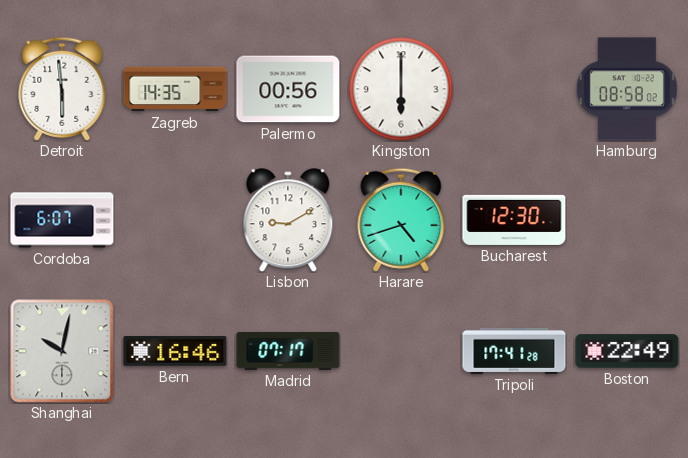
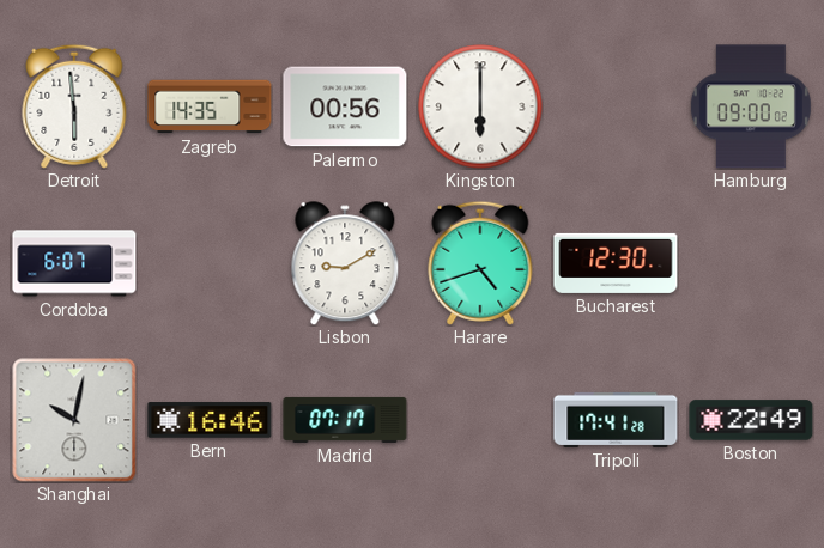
Hamburg: 08:58 -> 09:00 (751, 106)
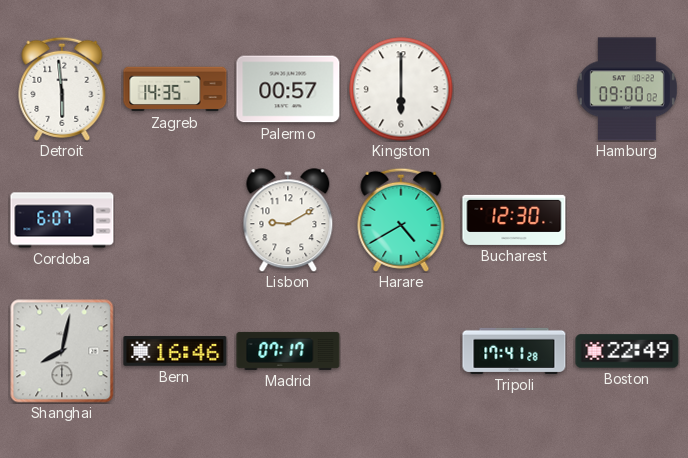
Palermo: 00:56 -> 00:57 (288, 89)
Harare: 4:42 -> 4:40 (401, 220)
Shanghai: 10:02 -> 8:02 (62, 351)
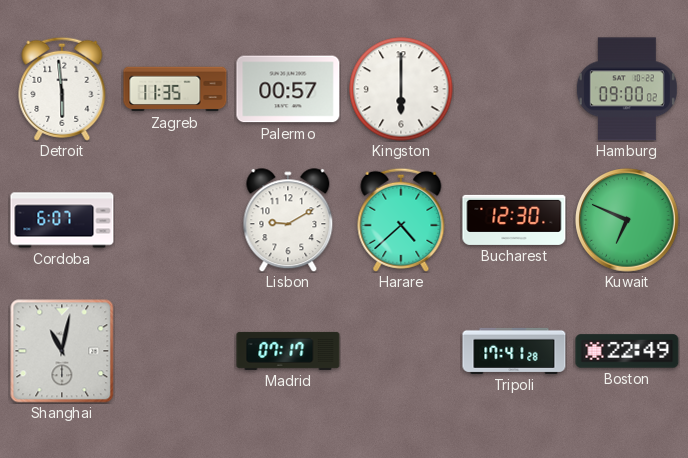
Zagreb: 14:35 -> 11:35 (175, 89)
Harare: 4:40 -> 4:38 (401, 220)
Kuwait: none -> 6:49 (627, 220)
Shanghai: 8:02 -> 11:02 (62, 351)
Bern: 16:46 -> none (175, 351)
